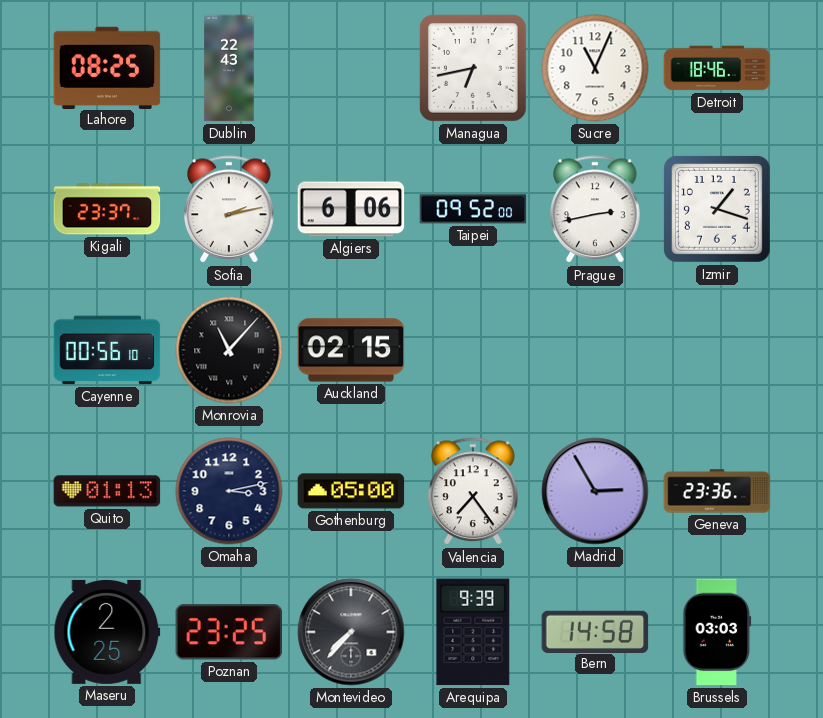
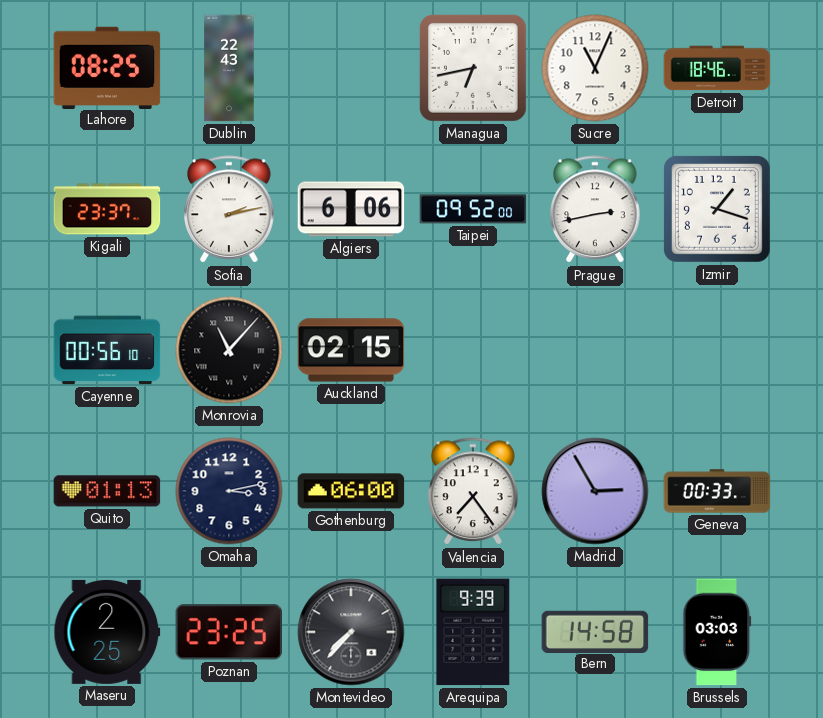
Gothenburg: 05:00 -> 06:00 (351, 491)
Geneva: 23:36 -> 00:33 (717, 491)
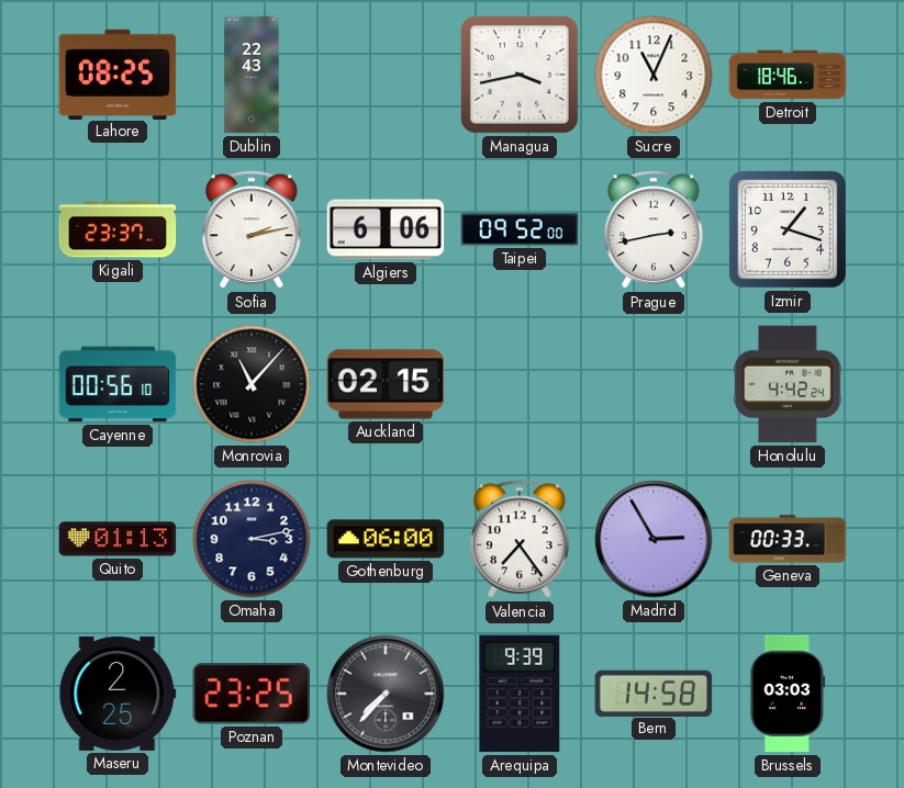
Managua: 6:43 -> 3:43 (520, 75)
Honolulu: none -> 4:42 (788, 384)
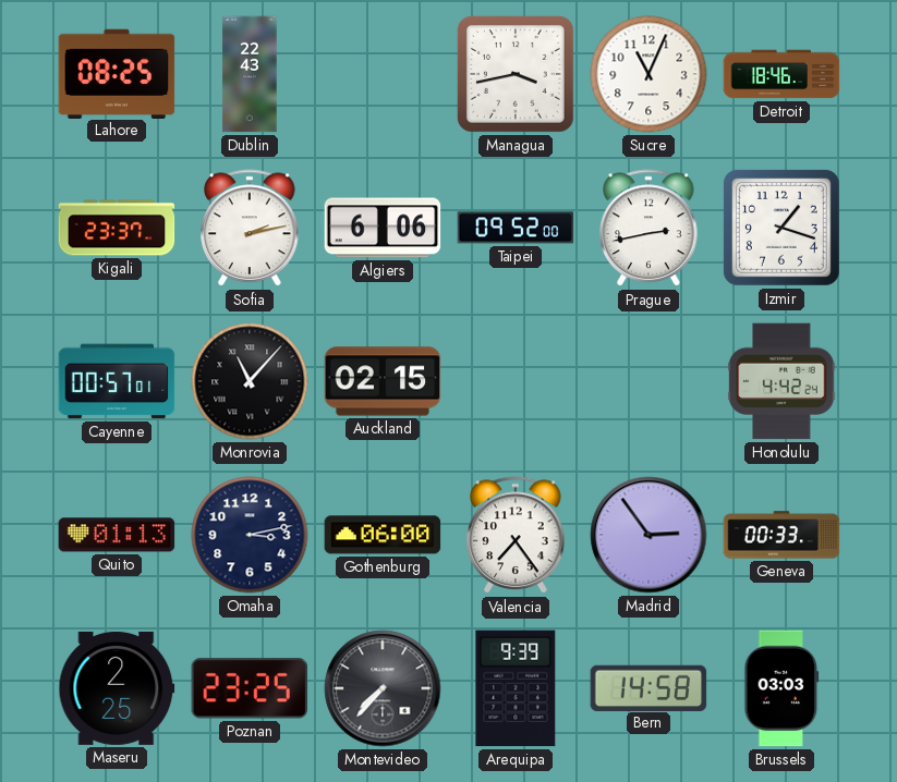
Cayenne: 00:56 -> 00:57 (117, 381)
Madrid: 2:55 -> 2:54 (648, 535)
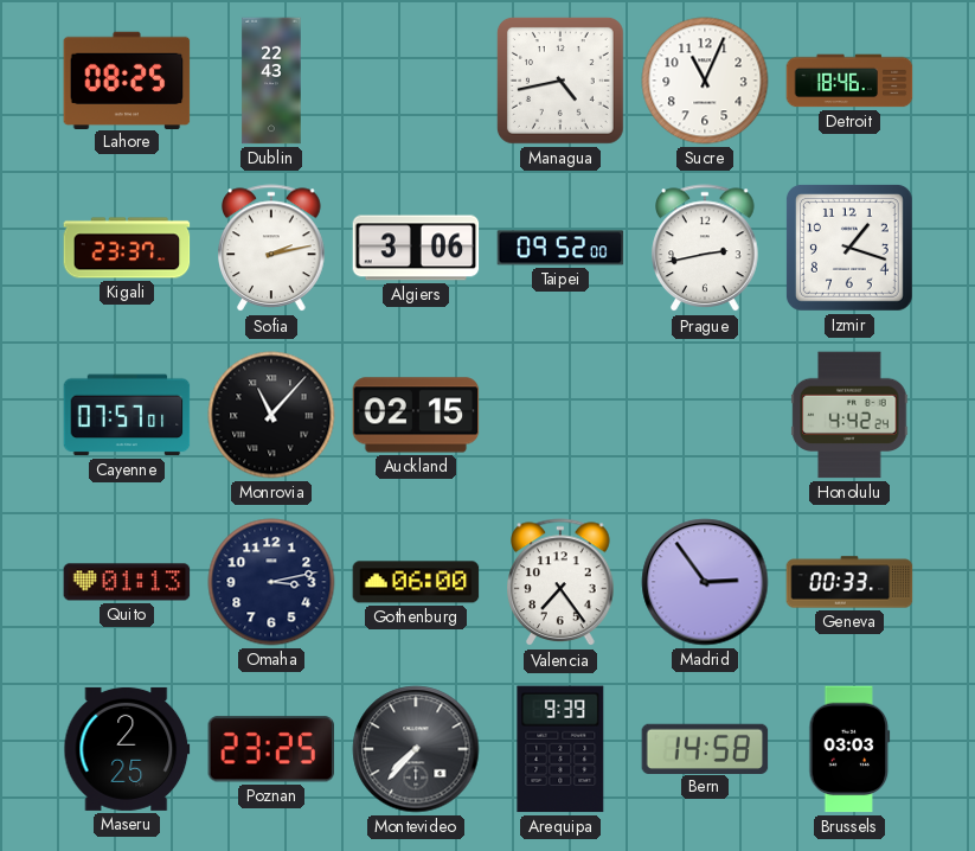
Managua: 3:43 -> 4:43 (560, 81)
Algiers: 6:06 -> 3:06 (416, 248)
Cayenne: 00:57 -> 07:57 (127, 415)
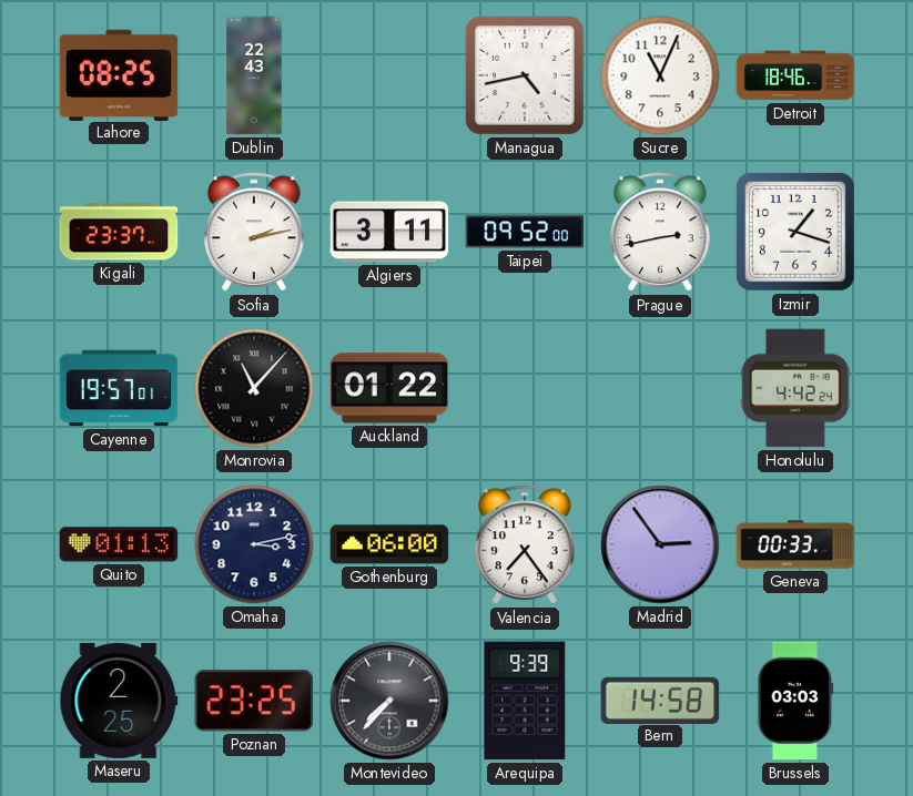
Algiers: 3:06 -> 3:11 (389, 232)
Cayenne: 07:57 -> 19:57 (119, 388)
Auckland: 02:15 -> 01:22 (389, 388)
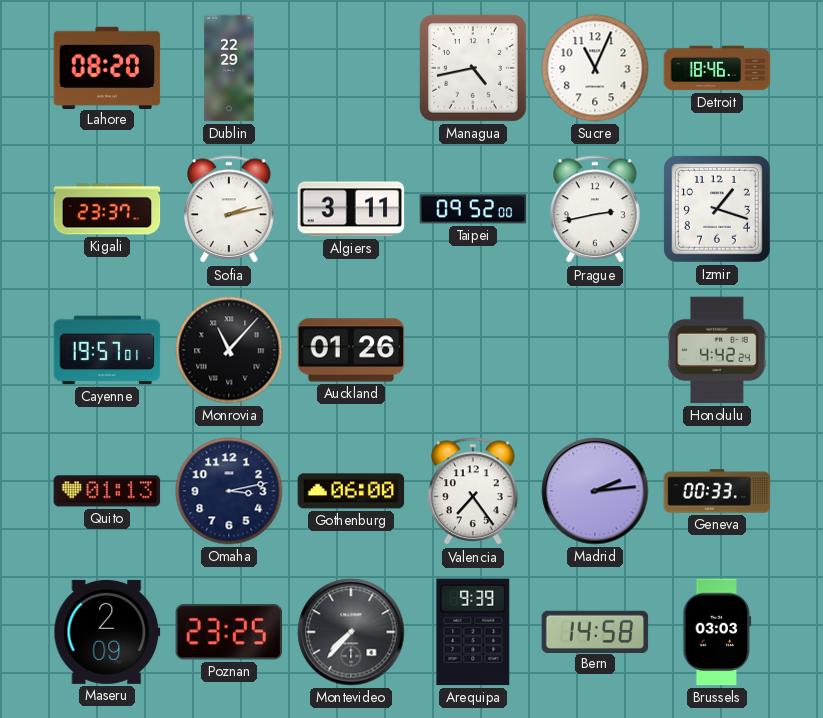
Lahore: 08:25 -> 08:20 (107, 67)
Dublin: 22:43 -> 22:29 (229, 68)
Auckland: 01:22 -> 01:26 (351, 350)
Madrid: 2:54 -> 2:14 (595, 491)
Maseru: 2:25 -> 2:09 (107, 632)
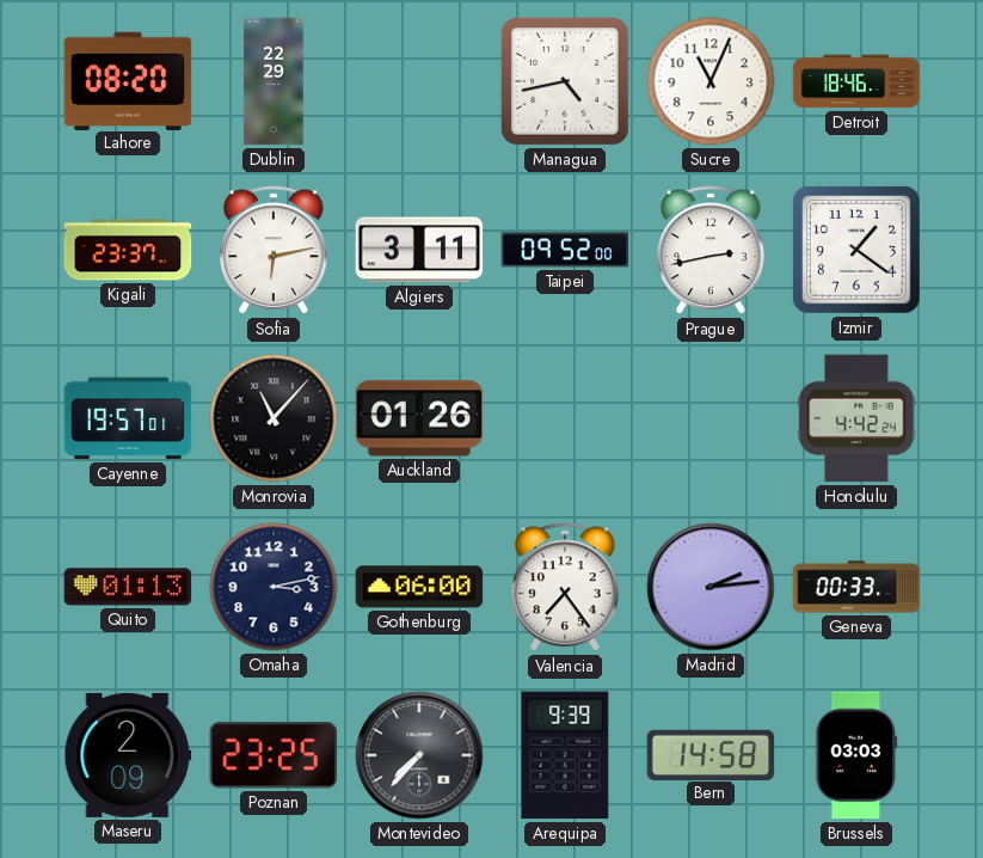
Sofia: 2:13 -> 6:13 (274, 251)
Izmir: 1:18 -> 1:21 (856, 250)
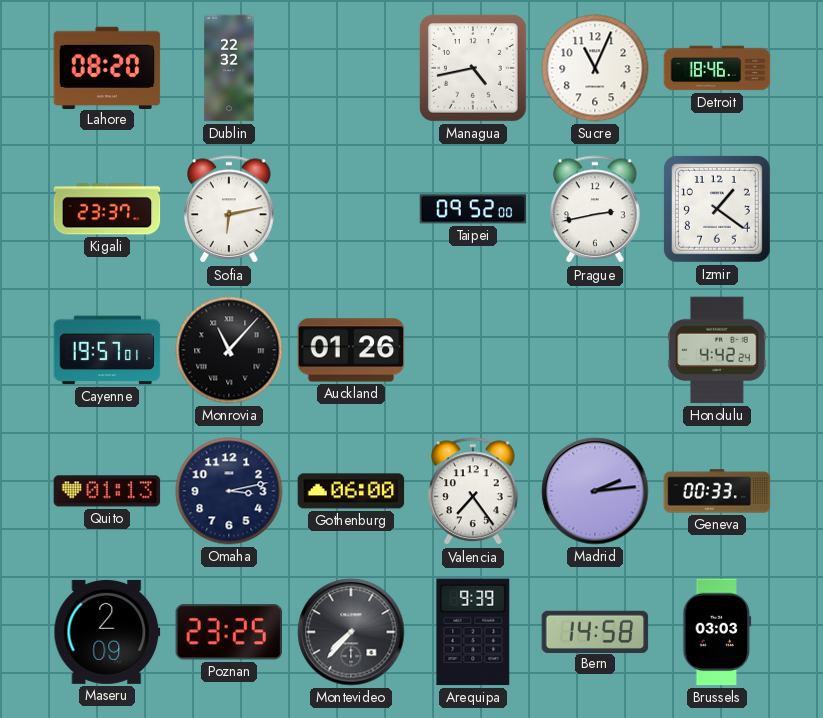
Dublin: 22:29 -> 22:32 (229, 68)
Algiers: 3:11 -> none (419, 250)
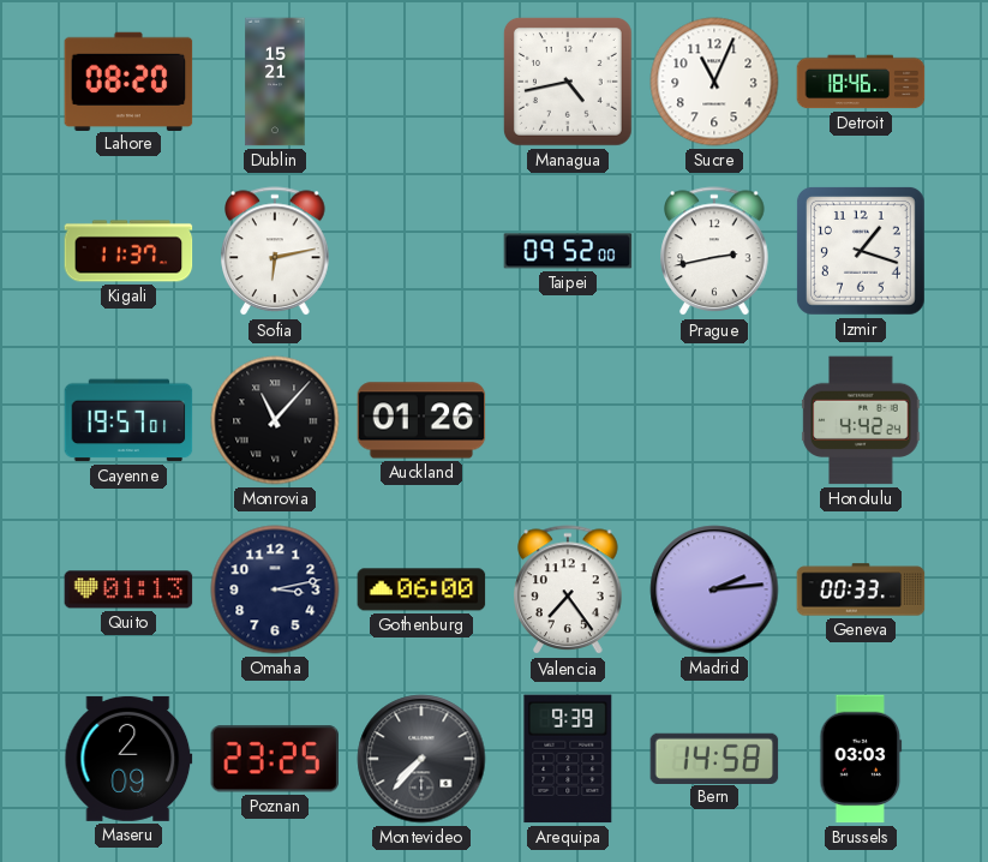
Dublin: 22:32 -> 15:21 (275, 82)
Kigali: 23:37 -> 11:37 (128, 251)
Izmir: 1:21 -> 1:18 (861, 251)
